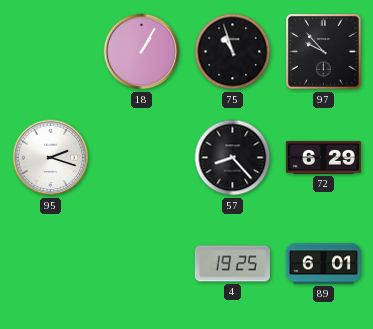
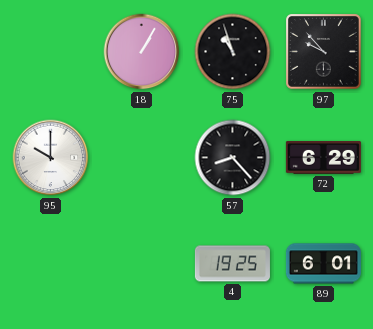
95: 2:18 -> 10:00 (51, 158)
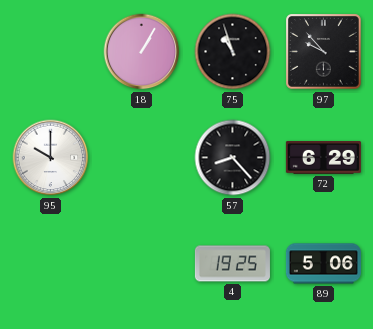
89: 6:01 -> 5:06 (323, 264)
